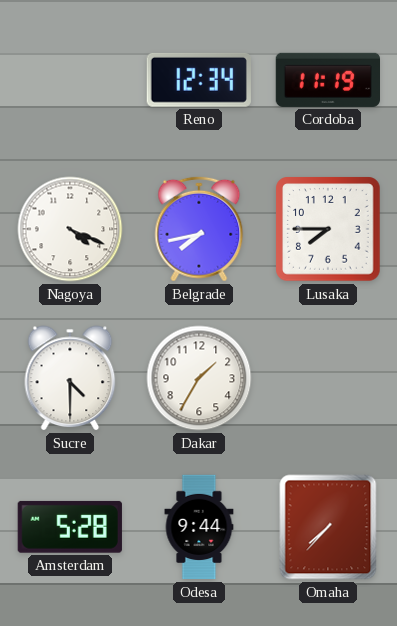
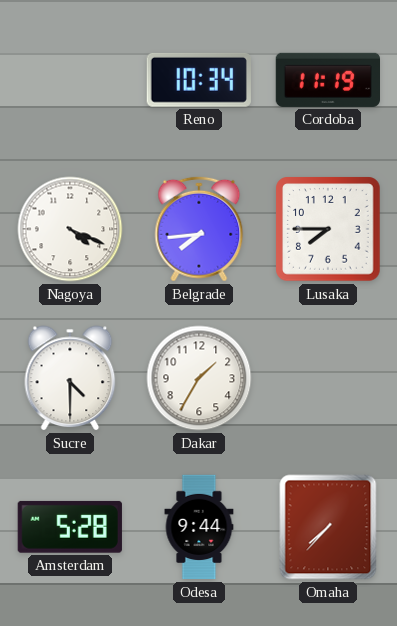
Reno: 12:34 -> 10:34 (199, 80)
Belgrade: 7:43 -> 7:44 (199, 229)
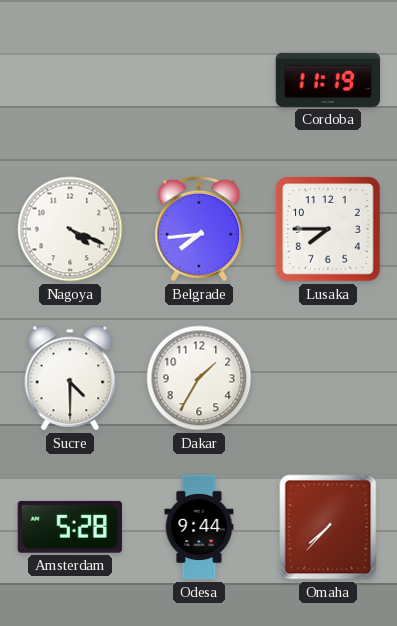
Reno: 10:34 -> none (199, 80)
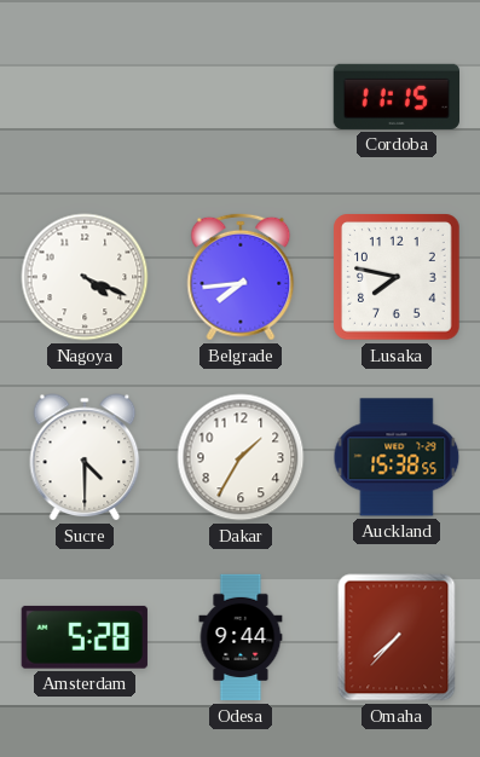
Cordoba: 11:19 -> 11:15 (395, 97)
Lusaka: 7:45 -> 7:47 (397, 277)
Auckland: none -> 15:38 (397, 457)
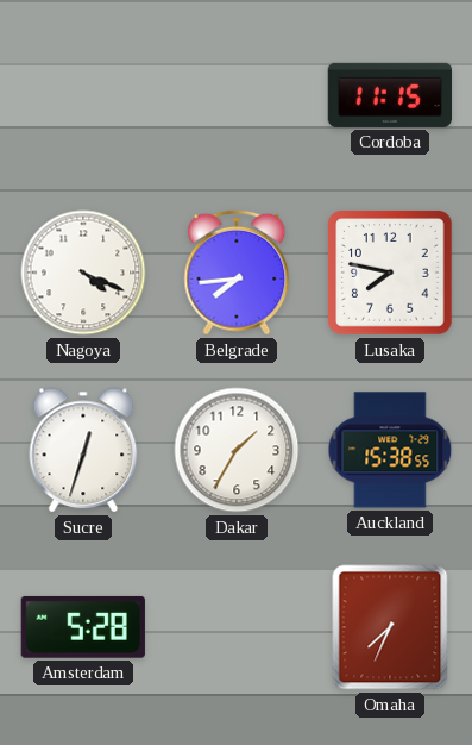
Sucre: 4:30 -> 12:33 (83, 450)
Odesa: 9:44 -> none (241, 637)
Omaha: 7:37 -> 7:34 (390, 627)
